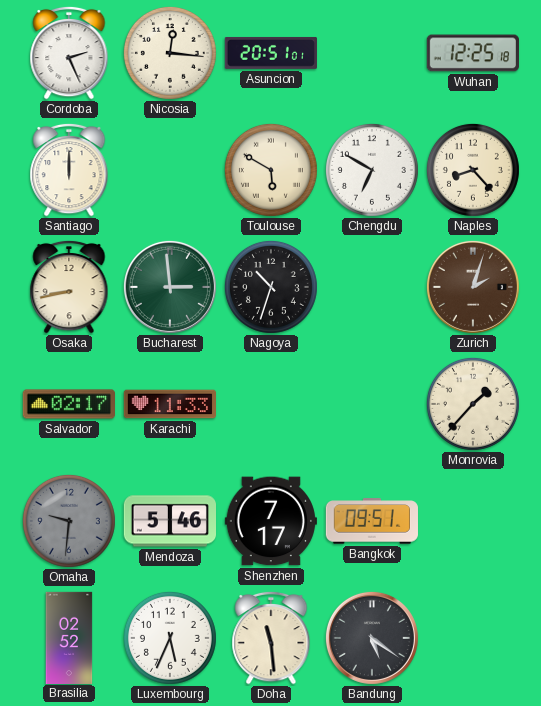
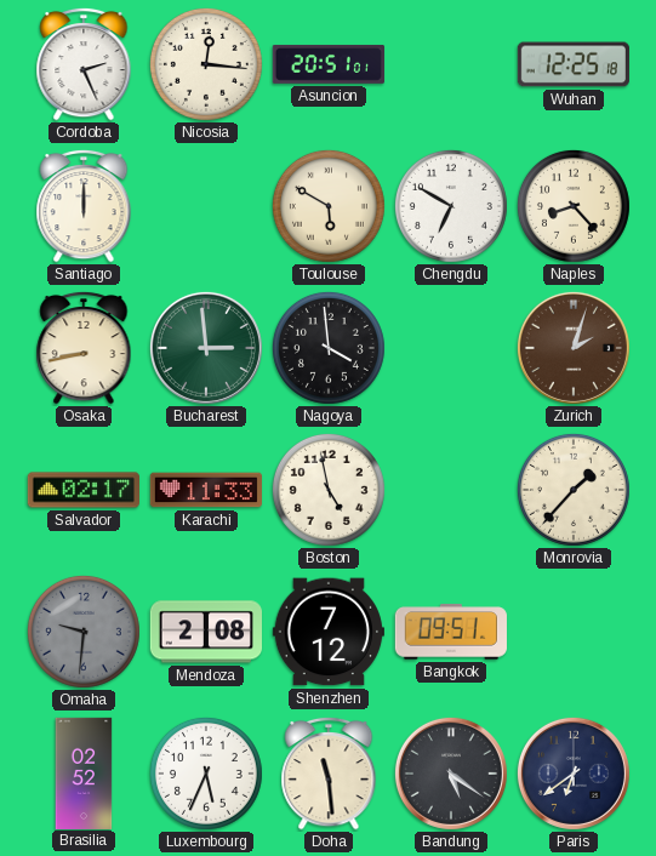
Nagoya: 10:33 -> 3:59 (329, 348)
Boston: none -> 4:58 (329, 490)
Mendoza: 5:46 -> 2:08 (205, 632)
Shenzhen: 7:17 -> 7:12 (329, 632)
Paris: none -> 6:39 (574, 774)
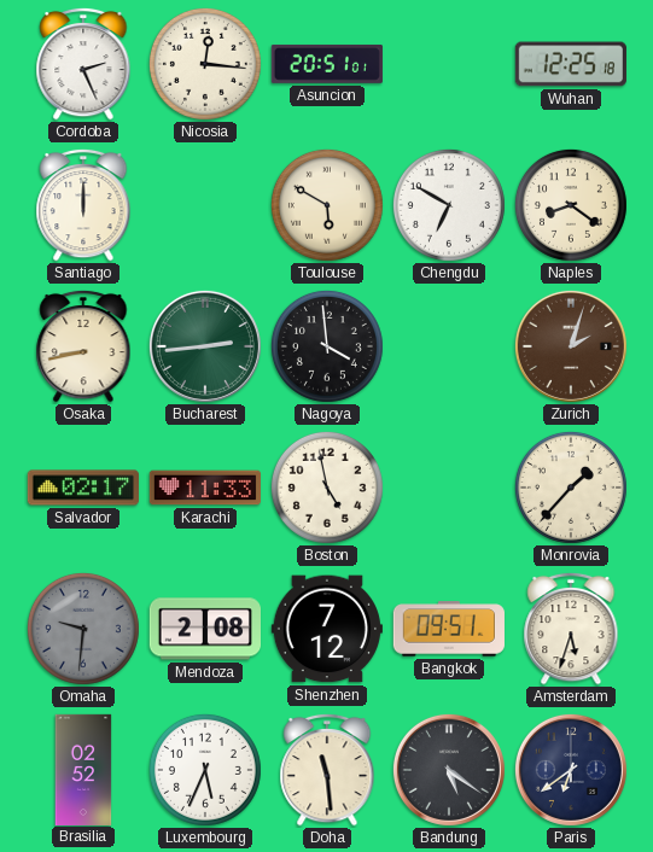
Naples: 8:23 -> 8:21 (571, 205)
Bucharest: 2:59 -> 2:44 (205, 346)
Amsterdam: none -> 5:33 (571, 629)
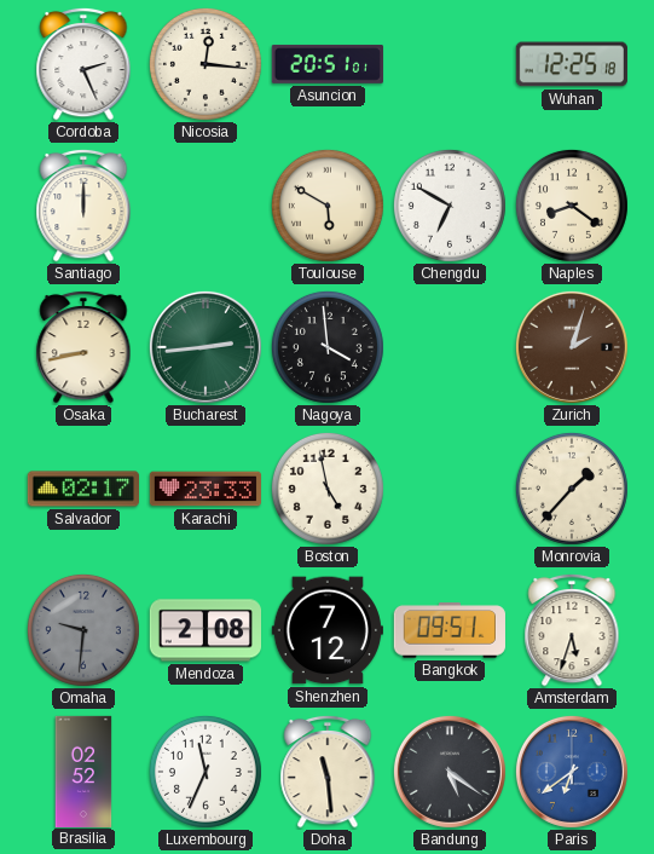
Karachi: 11:33 -> 23:33 (204, 489)
Luxembourg: 5:34 -> 11:34 (206, 772)
Paris dial: navy -> blue (572, 772)
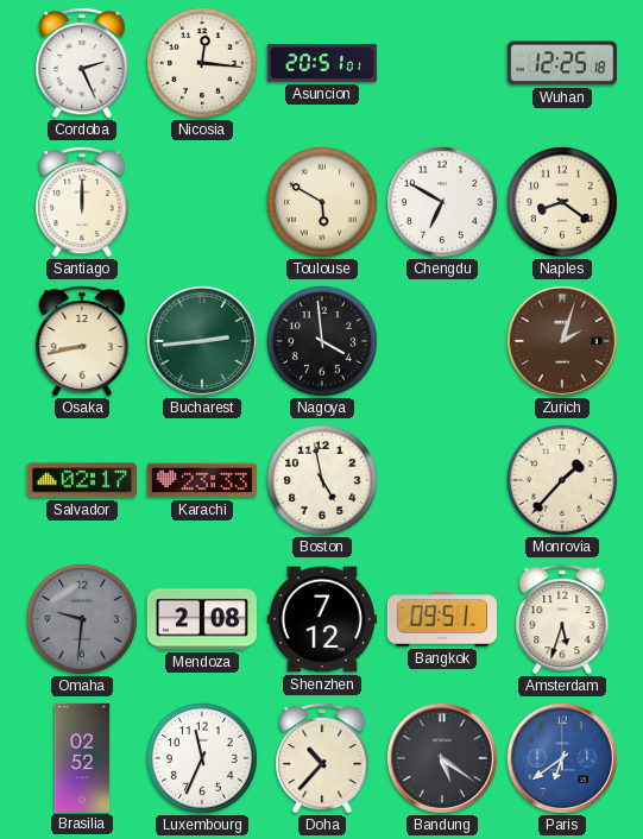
Doha: 11:29 -> 10:37 (322, 758)
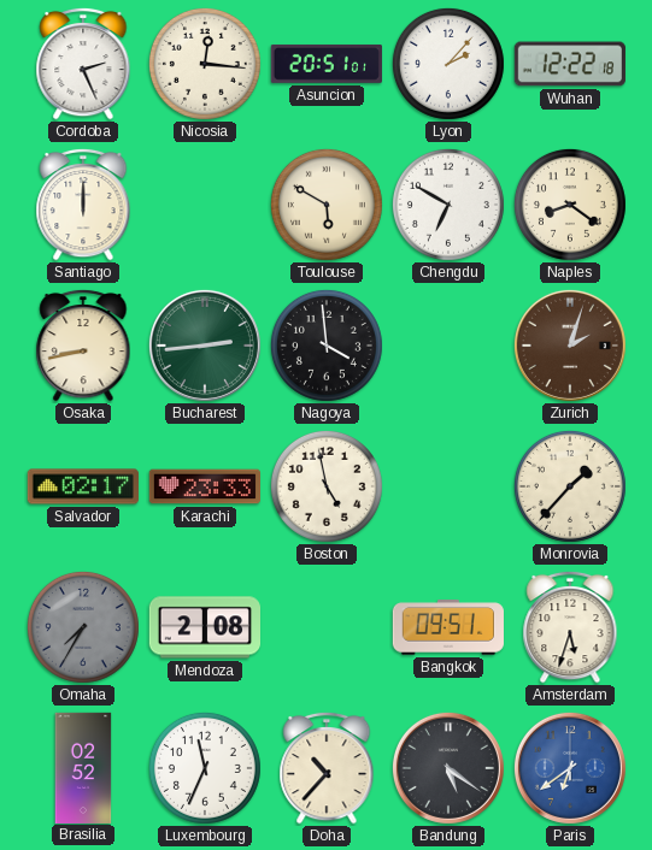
Lyon: none -> 2:07 (448, 64)
Wuhan: 12:25 -> 12:22 (569, 64)
Omaha: 9:31 -> 7:35 (83, 627)
Shenzhen: 7:12 -> none (322, 619)
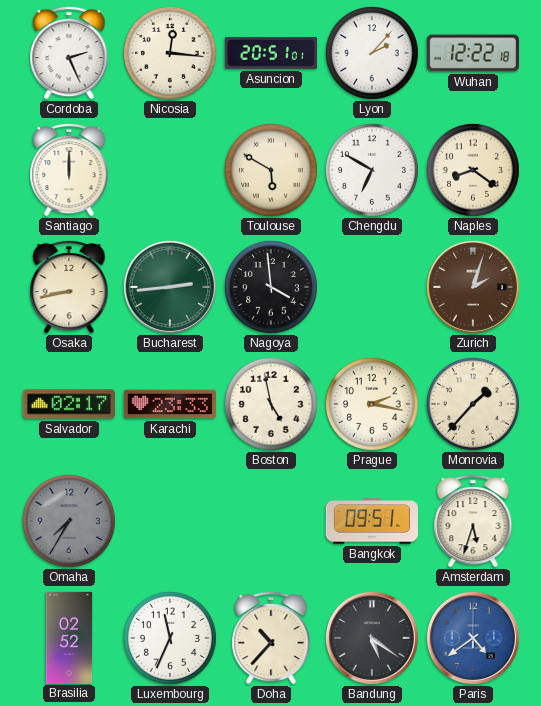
Prague: none -> 2:17 (372, 404)
Mendoza: 2:08 -> none (204, 627)
Paris: 6:39 -> 4:39 (473, 638)
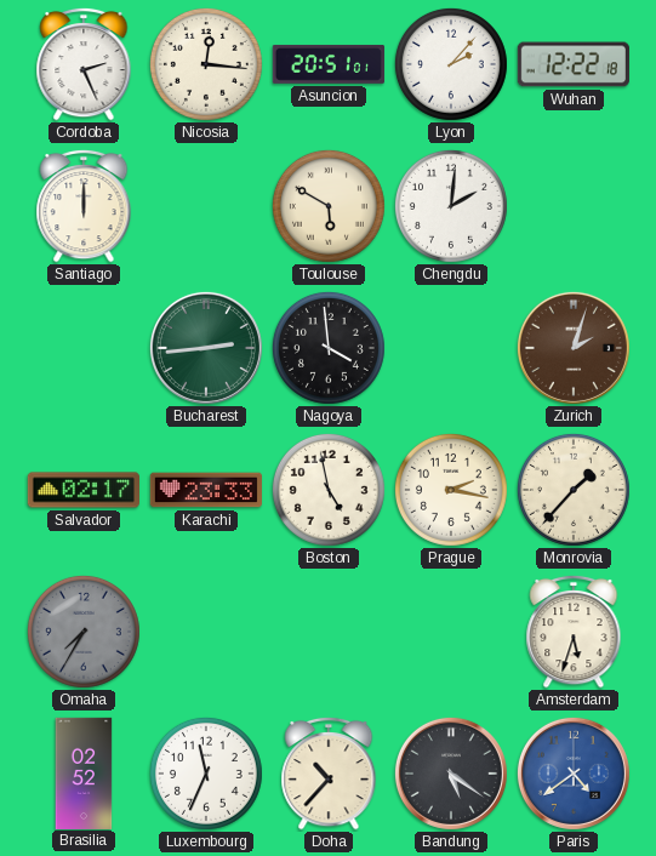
Chengdu: 6:50 -> 2:01 (451, 206)
Naples: 8:21 -> none (473, 170)
Osaka: 8:43 -> none (69, 287)
Bangkok: 09:51 -> none (372, 521)
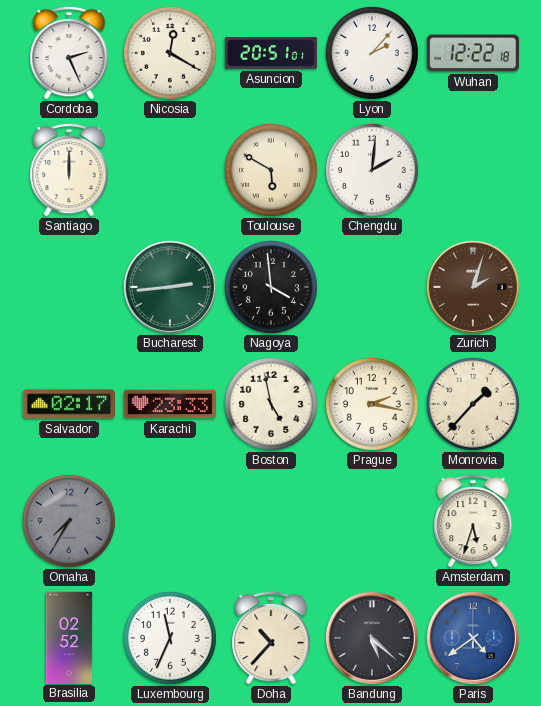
Nicosia: 12:16 -> 12:20 (170, 53)
Bandung: 5:21 -> 5:22 (372, 638)
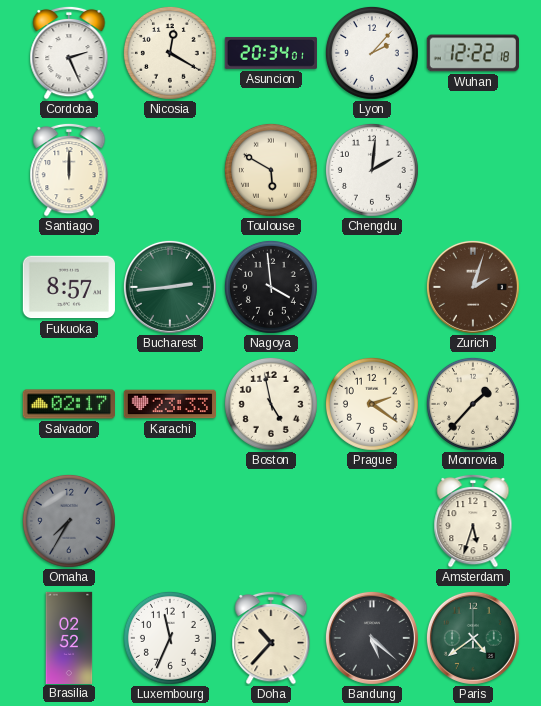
Asuncion: 20:51 -> 20:34 (271, 53)
Fukuoka: none -> 8:57 (69, 287)
Prague: 2:17 -> 2:21 (372, 404)
Paris dial: blue -> green (473, 638)
